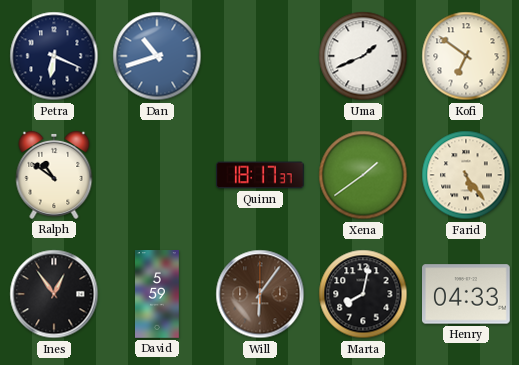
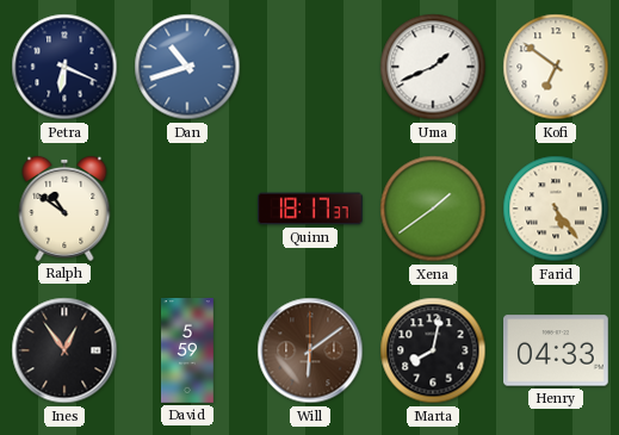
Will: 6:06 -> 6:09 (310, 350)
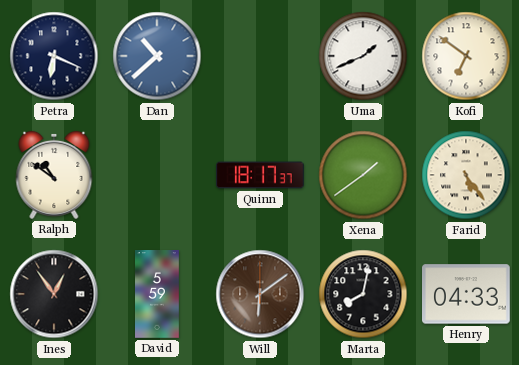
Dan: 10:42 -> 10:38 (157, 56)
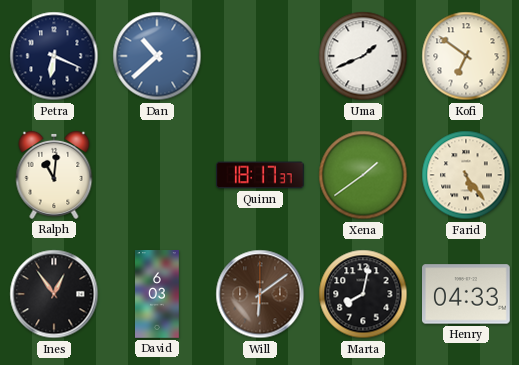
Ralph: 10:51 -> 11:01 (54, 175)
David: 5:59 -> 6:03 (157, 294)
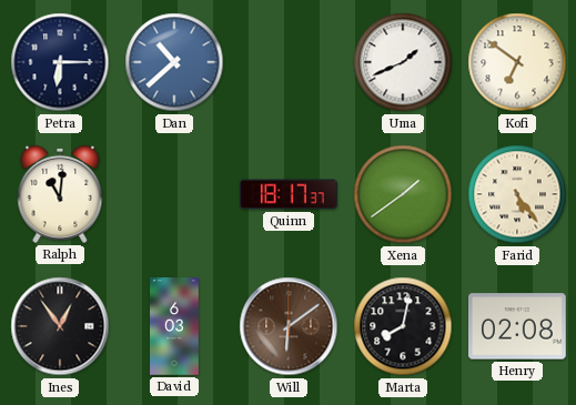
Petra: 6:19 -> 6:15 (60, 62)
Henry: 04:33 -> 02:08 (518, 326)
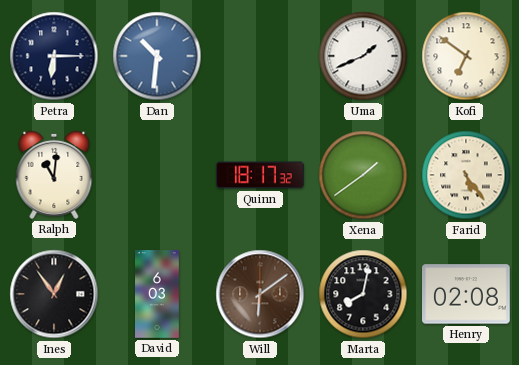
Dan: 10:38 -> 10:31 (157, 56)
Quinn: 18:17:37 -> 18:17:32 (261, 175)
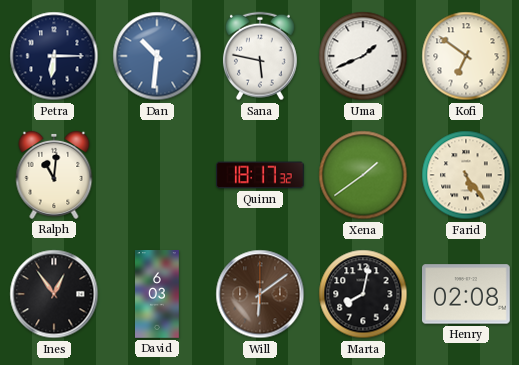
Sana: none -> 5:47 (260, 56)
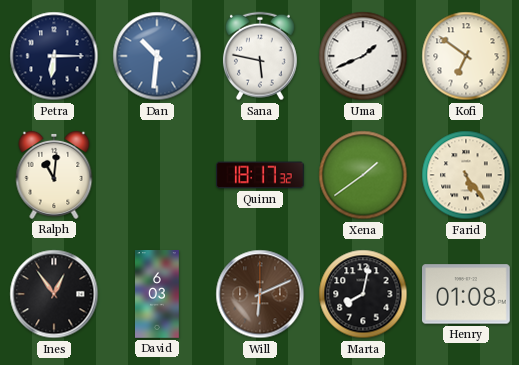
Will: 6:09 -> 6:11 (260, 294)
Henry: 02:08 -> 01:08 (467, 294)
